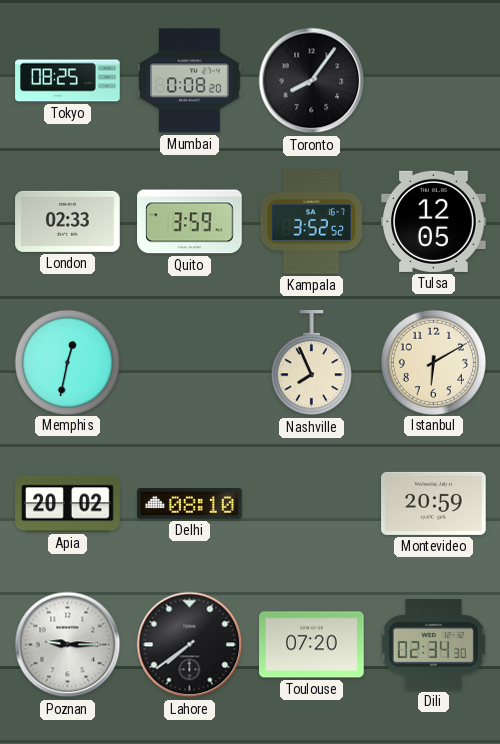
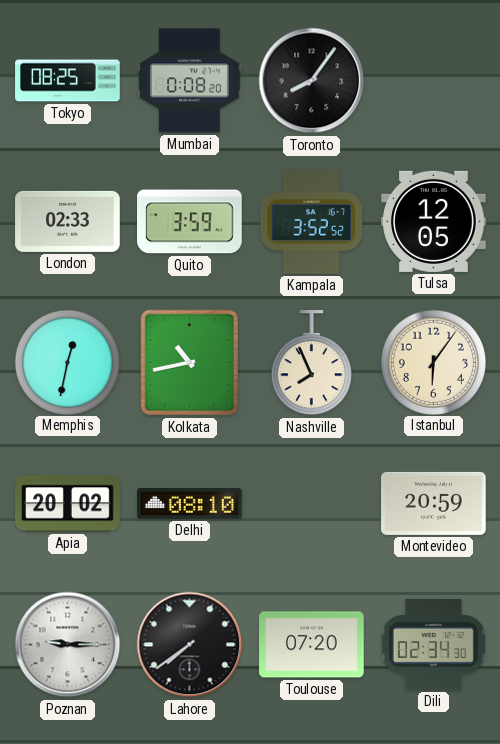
Kolkata: none -> 10:43 (190, 363)
Istanbul: 6:10 -> 6:06 (433, 362)
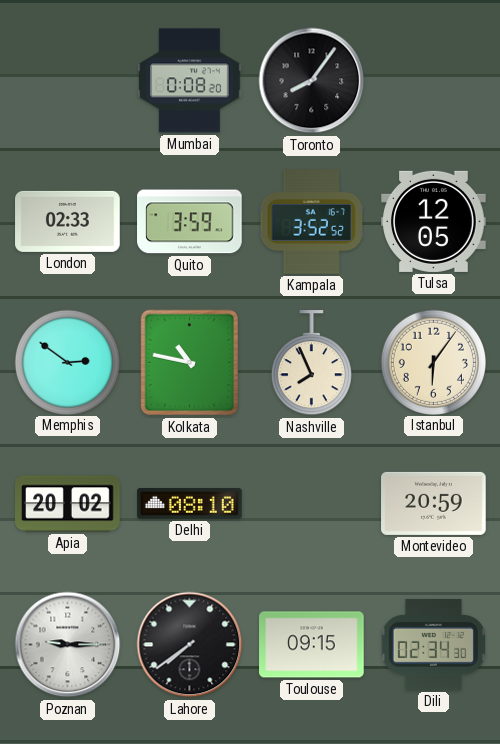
Tokyo: 08:25 -> none (68, 81)
Memphis: 12:32 -> 2:51 (67, 362)
Kolkata: 10:43 -> 10:47 (190, 363)
Toulouse: 07:20 -> 09:15 (312, 645)
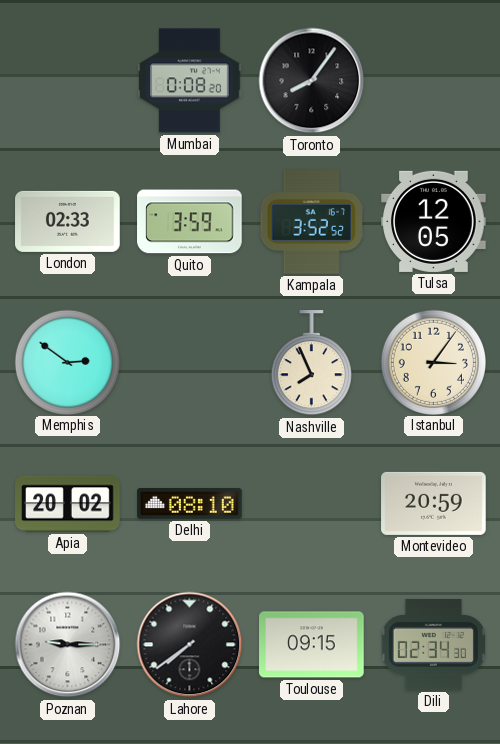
Kolkata: 10:47 -> none (190, 363)
Istanbul: 6:06 -> 3:06 (433, 362)
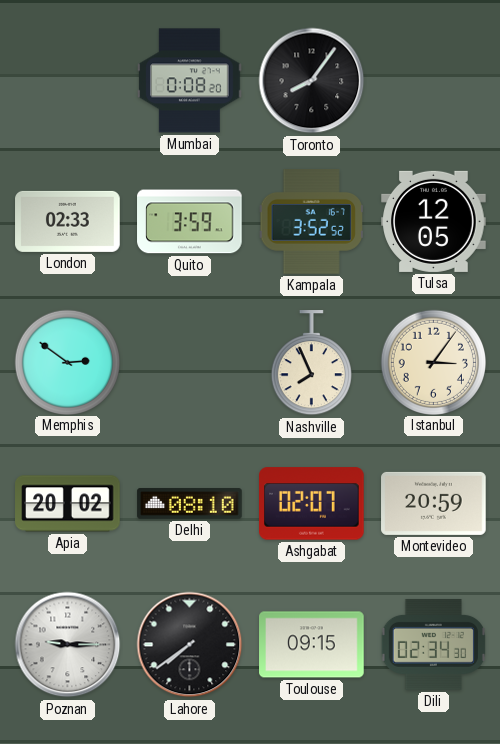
Ashgabat: none -> 02:07 (312, 504)
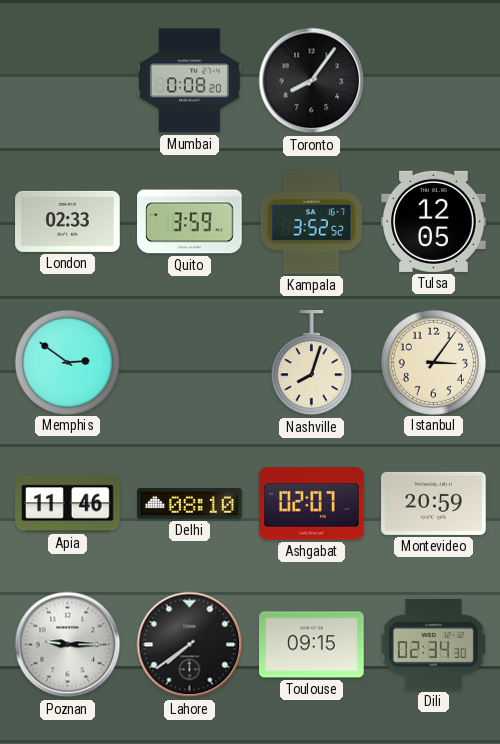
Nashville: 7:56 -> 8:03 (311, 363)
Apia: 20:02 -> 11:46 (68, 504)
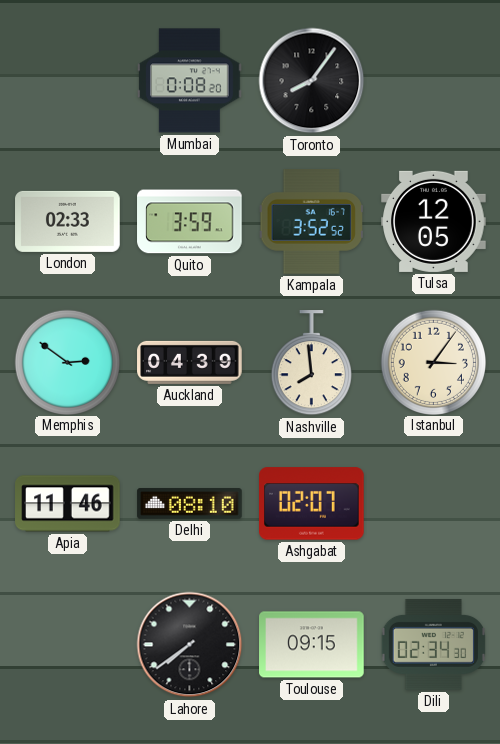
Auckland: none -> 04:39 (190, 362)
Nashville: 8:03 -> 7:59 (311, 363)
Montevideo: 20:59 -> none (434, 503)
Poznan: 9:15 -> none (68, 645)
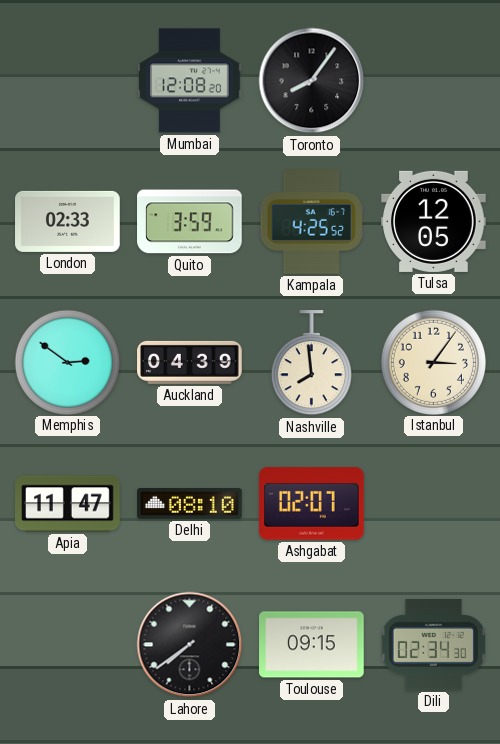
Mumbai: 0:08 -> 12:08 (190, 81)
Kampala: 3:52 -> 4:25 (311, 222)
Apia: 11:46 -> 11:47 (68, 504)
